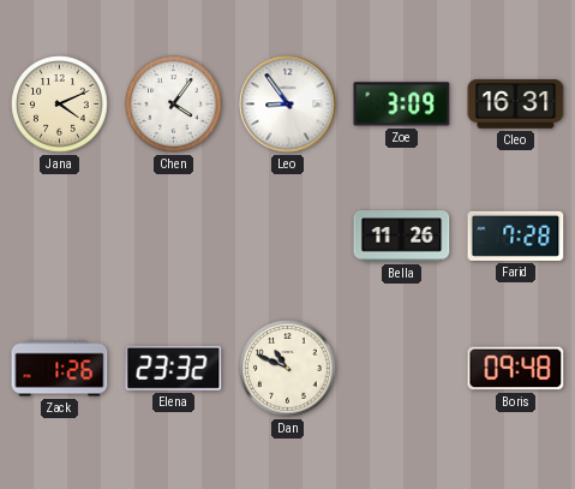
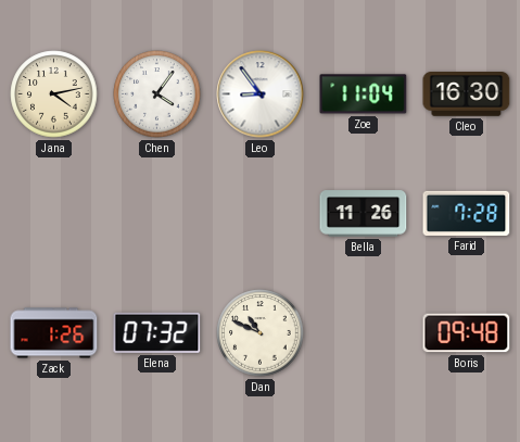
Jana: 4:11 -> 4:13 (54, 94)
Zoe: 3:09 -> 11:04 (364, 94)
Cleo: 16:31 -> 16:30 (467, 94)
Elena: 23:32 -> 07:32 (157, 332)
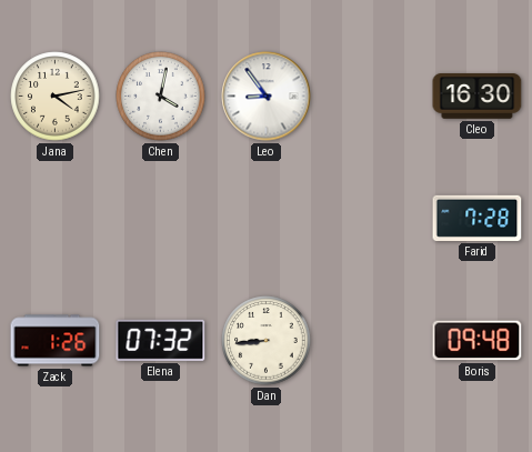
Chen: 4:06 -> 4:02 (161, 97)
Zoe: 11:04 -> none (364, 94)
Bella: 11:26 -> none (364, 214)
Dan: 10:49 -> 8:44 (267, 341)
